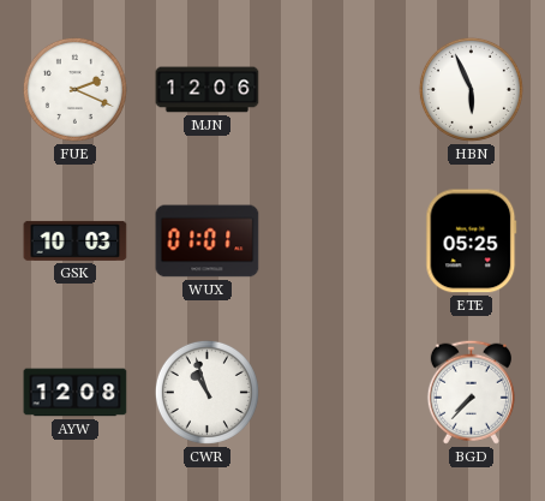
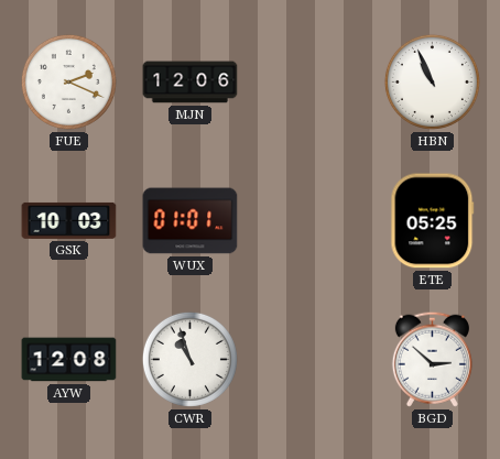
HBN: 5:56 -> 10:56 (432, 81)
BGD: 7:37 -> 2:52 (432, 359)
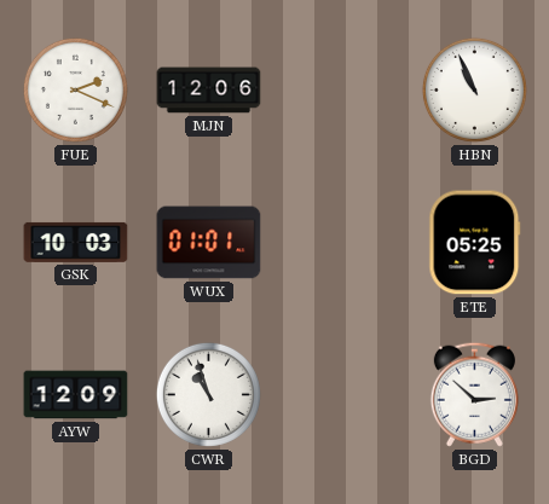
AYW: 12:08 -> 12:09 (76, 395)
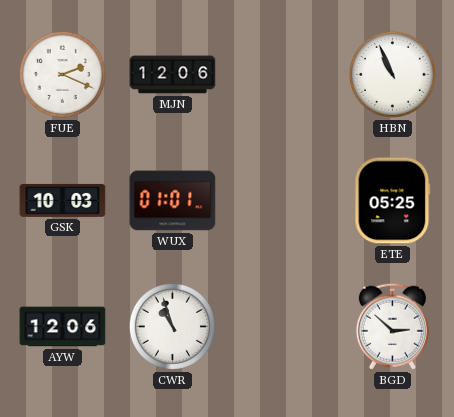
AYW: 12:09 -> 12:06 (63, 327)
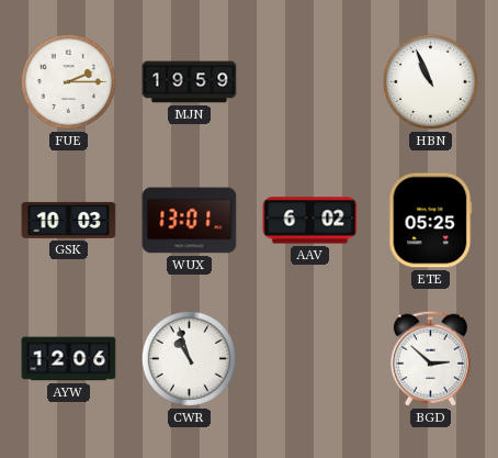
FUE: 2:19 -> 2:15 (68, 81)
MJN: 12:06 -> 19:59 (190, 82)
WUX: 01:01 -> 13:01 (190, 221)
AAV: none -> 6:02 (310, 221)
